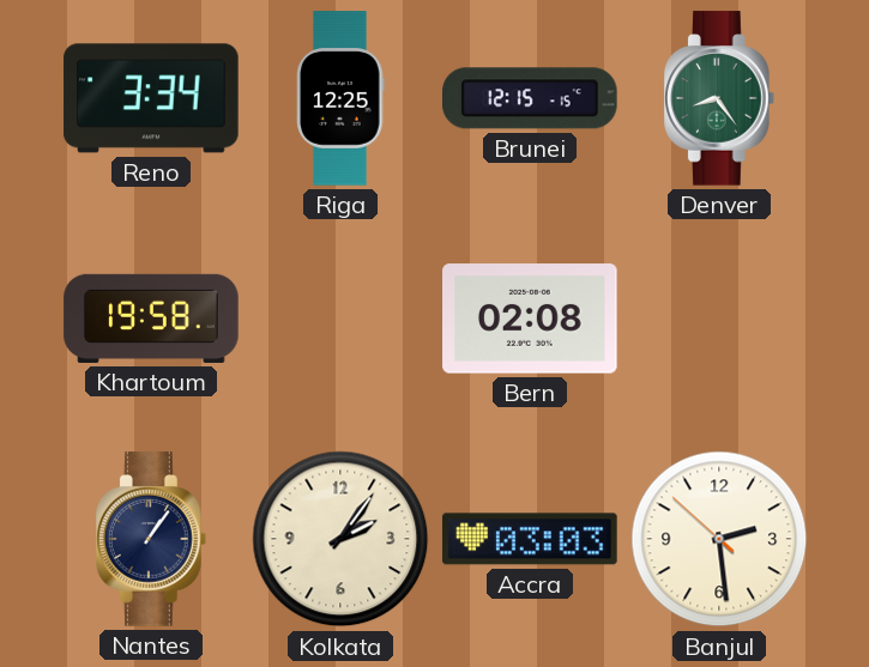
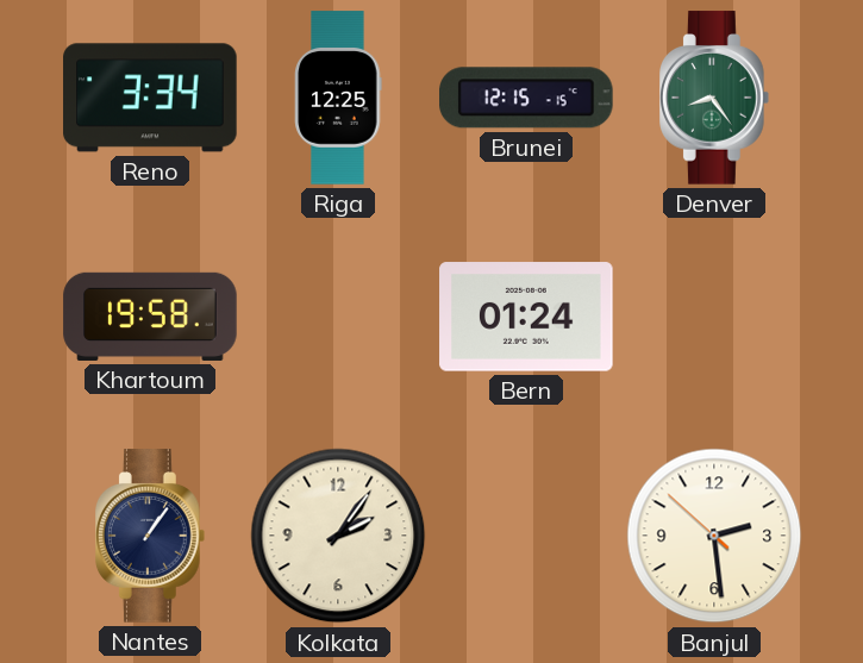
Bern: 02:08 -> 01:24 (526, 317)
Accra: 03:03 -> none (530, 539)
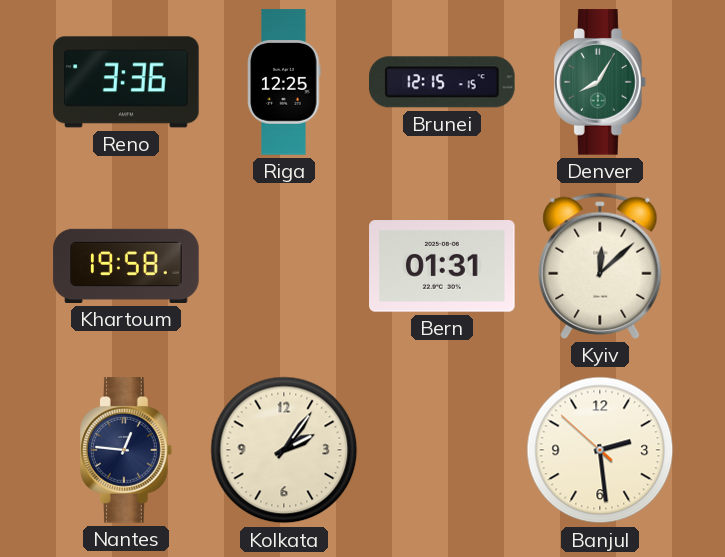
Reno: 3:34 -> 3:36 (126, 82)
Denver: 8:24 -> 8:05 (601, 82)
Bern: 01:24 -> 01:31 (442, 266)
Kyiv: none -> 12:08 (600, 266)
Nantes: 1:06 -> 12:46 (127, 450)
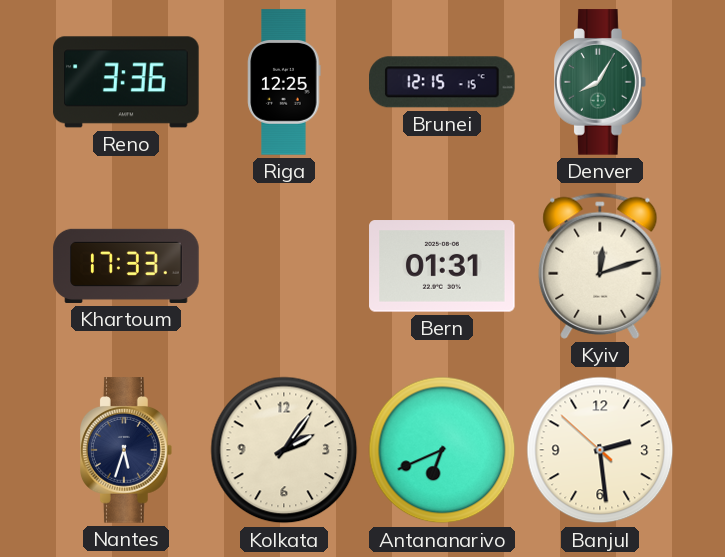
Khartoum: 19:58 -> 17:33 (126, 266)
Kyiv: 12:08 -> 12:12 (600, 266)
Nantes: 12:46 -> 5:33 (127, 450)
Antananarivo: none -> 6:41 (442, 450)
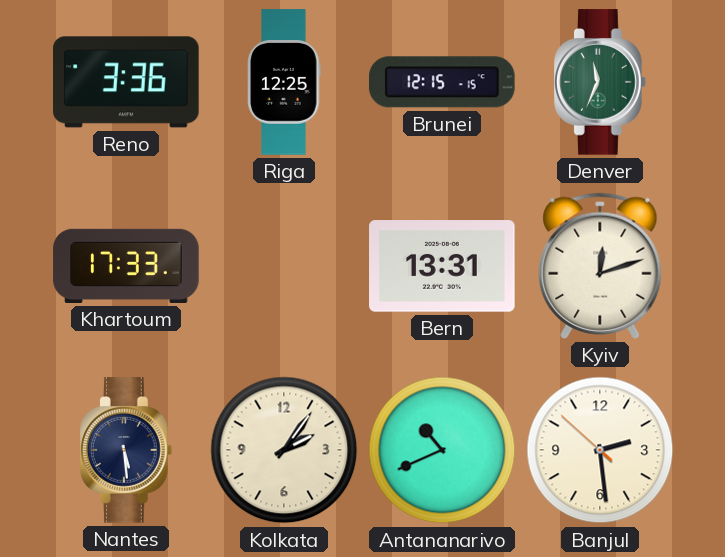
Denver: 8:05 -> 11:34 (601, 82)
Bern: 01:31 -> 13:31 (442, 266)
Nantes: 5:33 -> 5:29 (127, 450)
Antananarivo: 6:41 -> 10:41 (442, 450)
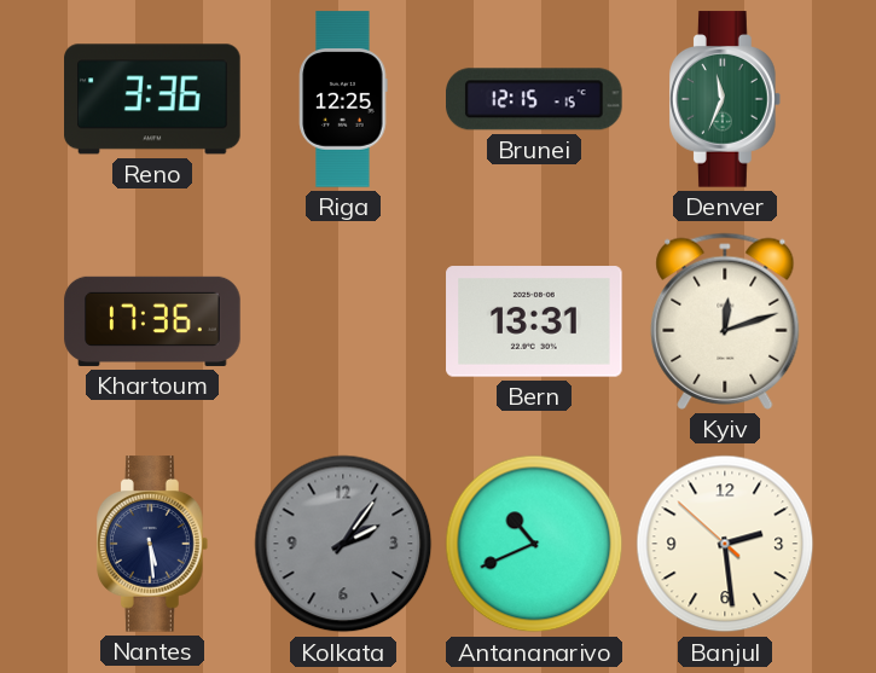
Khartoum: 17:33 -> 17:36 (152, 321)
Kolkata dial: cream -> grey (343, 544)
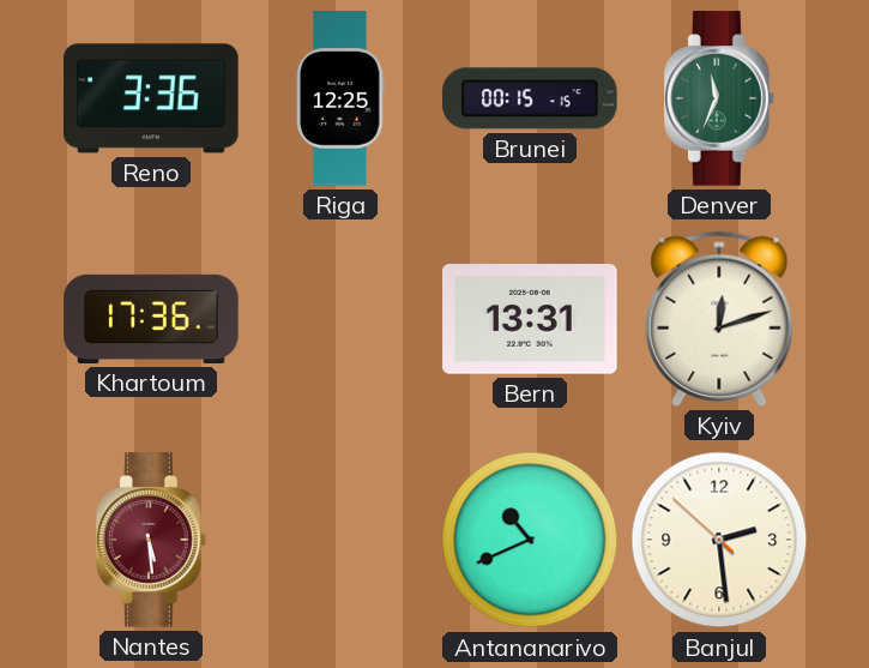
Brunei: 12:15 -> 00:15 (530, 98)
Nantes dial: navy -> burgundy (152, 540)
Kolkata: 2:06 -> none (343, 544)
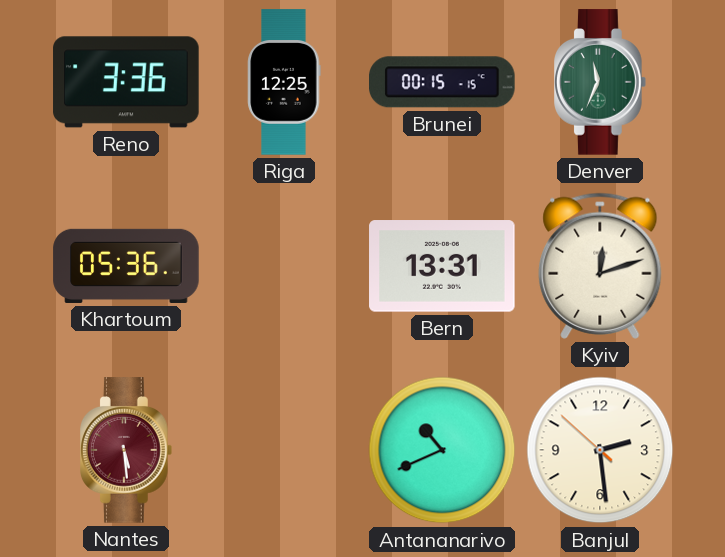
Khartoum: 17:36 -> 05:36 (126, 266)
